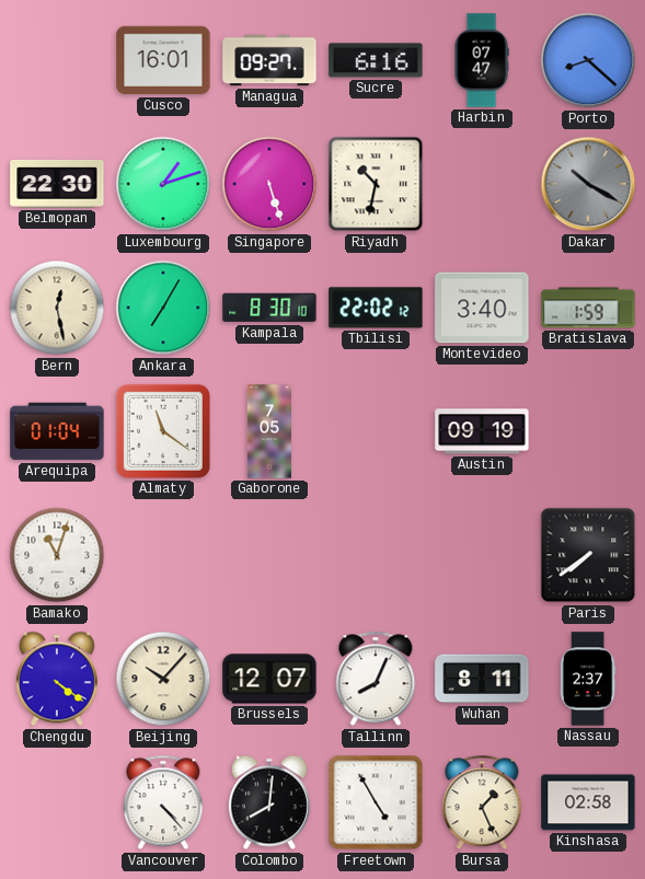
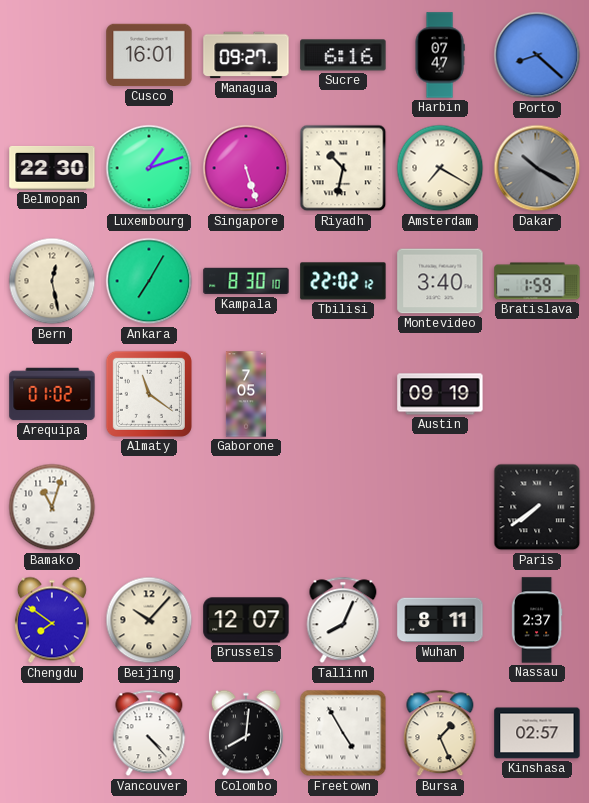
Amsterdam: none -> 7:20 (440, 168)
Arequipa: 01:04 -> 01:02 (52, 394)
Chengdu: 4:21 -> 7:51 (52, 620)
Kinshasa: 02:58 -> 02:57 (537, 733)
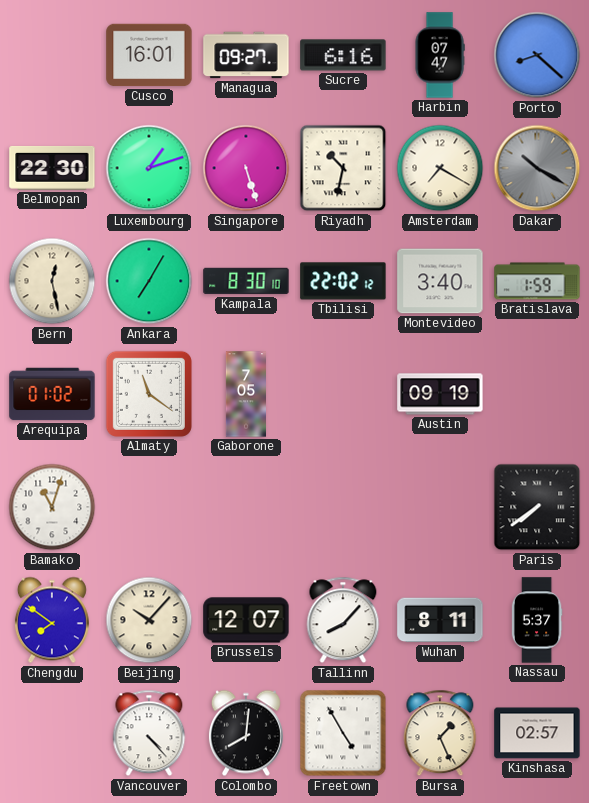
Tallinn: 8:04 -> 8:07 (343, 620)
Nassau: 2:37 -> 5:37 (537, 620)
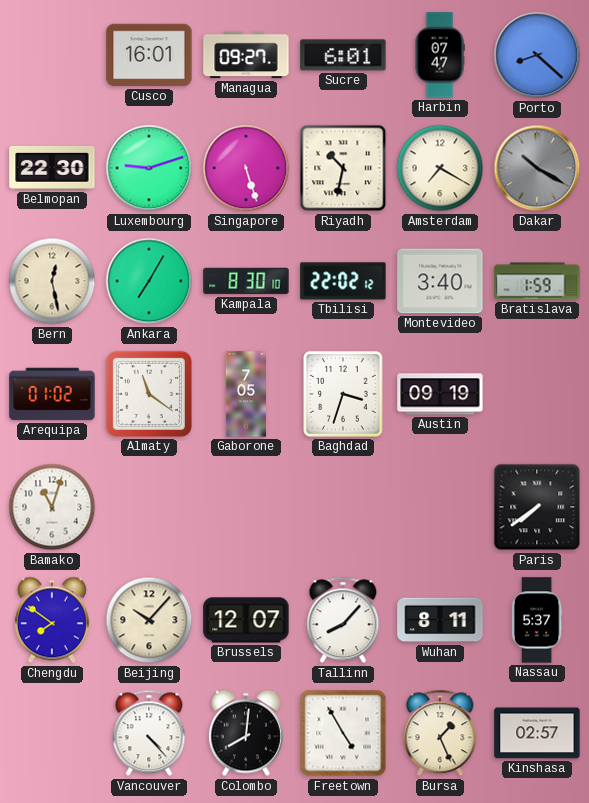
Sucre: 6:16 -> 6:01 (343, 55)
Luxembourg: 1:12 -> 9:12 (149, 168)
Baghdad: none -> 3:33 (343, 394)
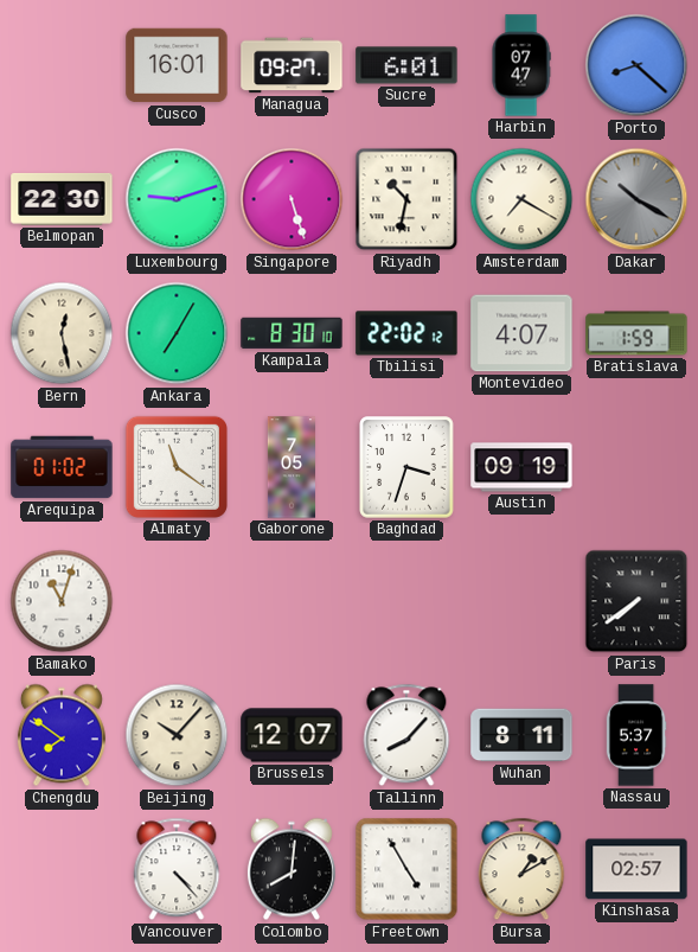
Montevideo: 3:40 -> 4:07 (521, 333)
Bursa: 1:26 -> 1:10 (521, 869)
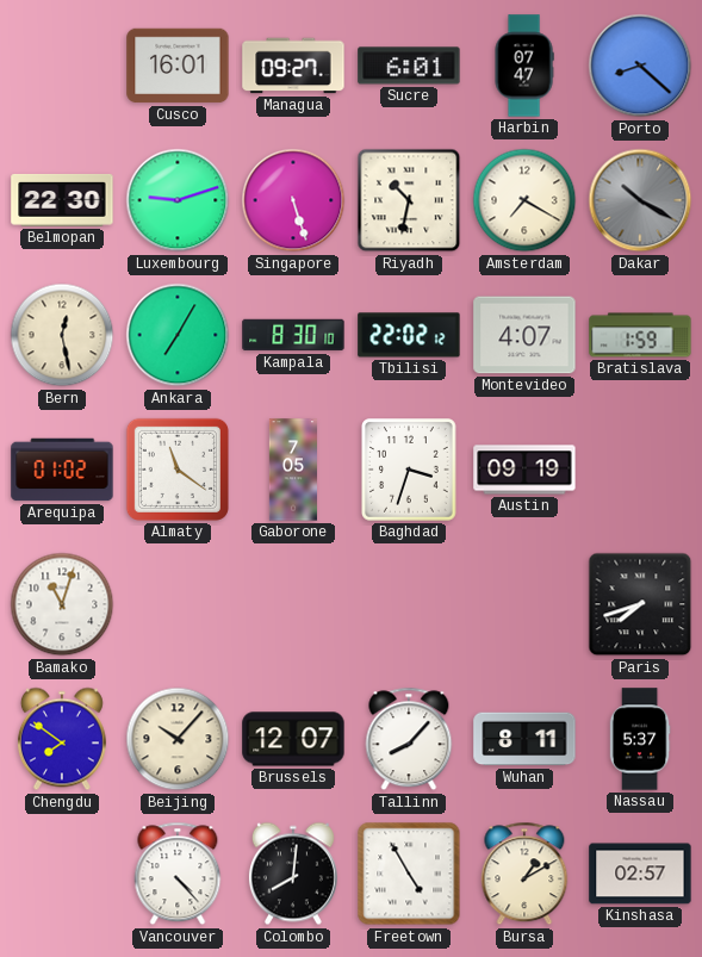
Paris: 7:39 -> 7:42 (640, 604)
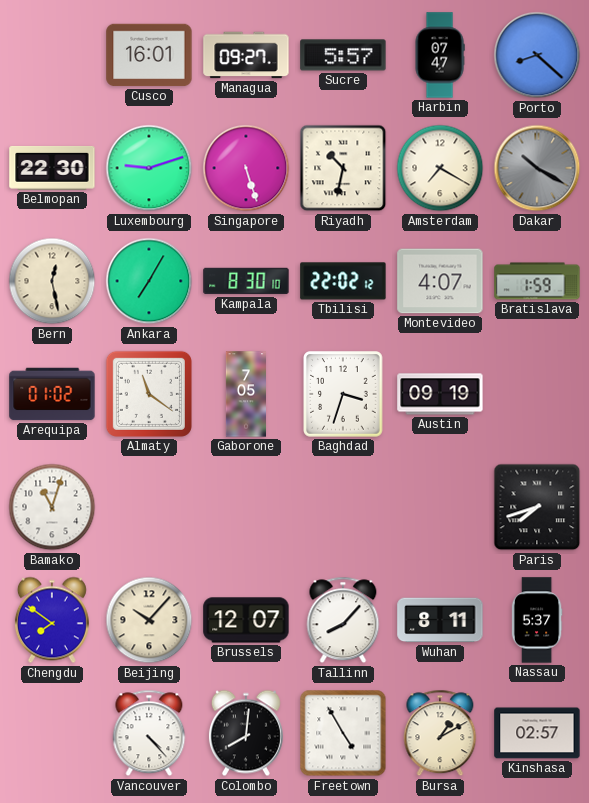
Sucre: 6:01 -> 5:57 (343, 55)
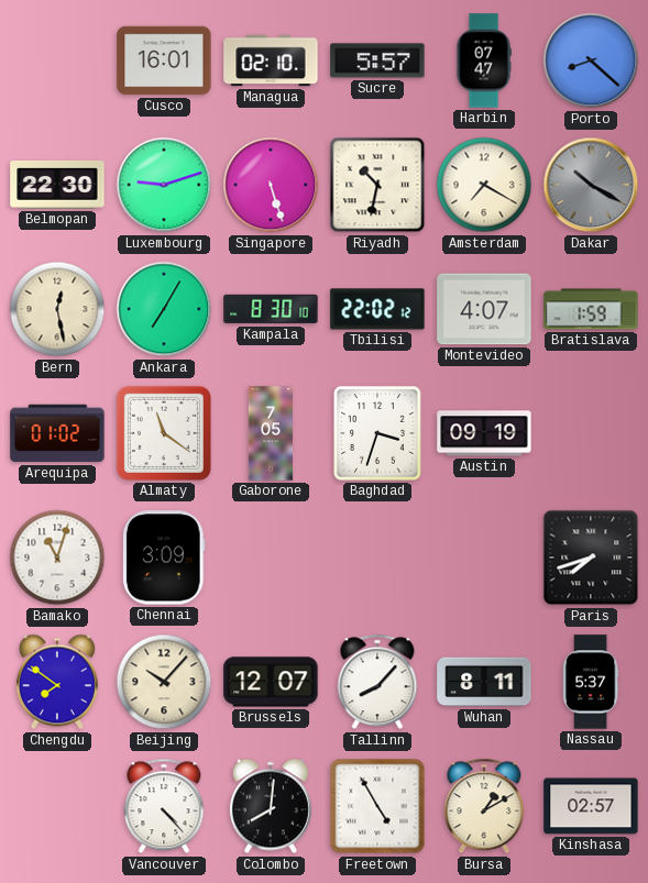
Managua: 09:27 -> 02:10 (271, 60)
Chennai: none -> 3:09 (164, 558)
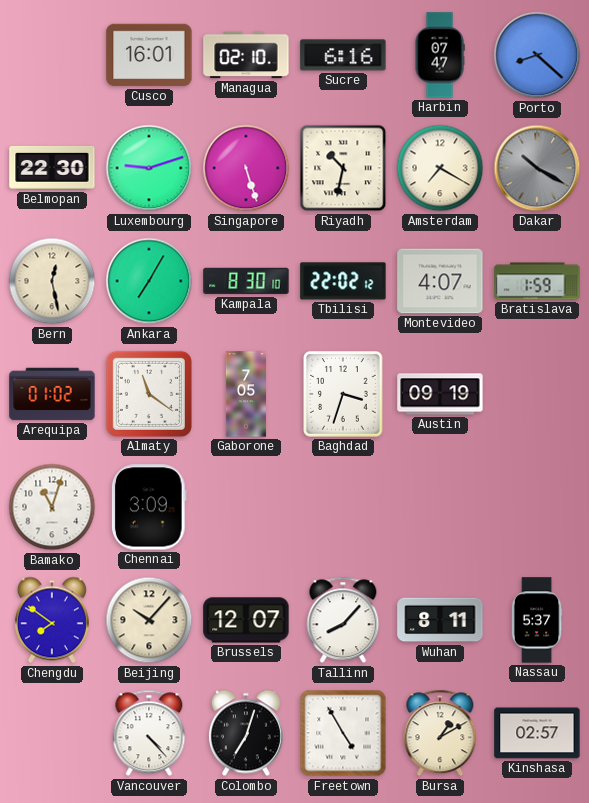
Sucre: 5:57 -> 6:16 (343, 55)
Paris: 7:42 -> none (591, 558)
Colombo: 8:01 -> 7:03 (246, 733)
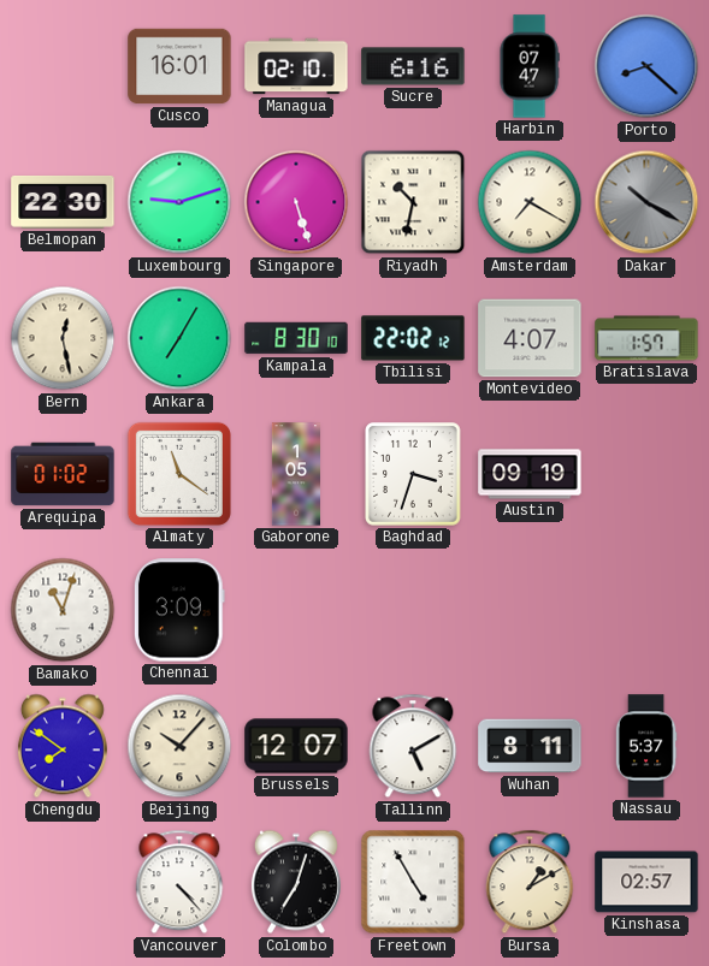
Bratislava: 1:59 -> 1:57 (646, 338)
Gaborone: 7:05 -> 1:05 (295, 474)
Tallinn: 8:07 -> 5:10 (413, 746)
